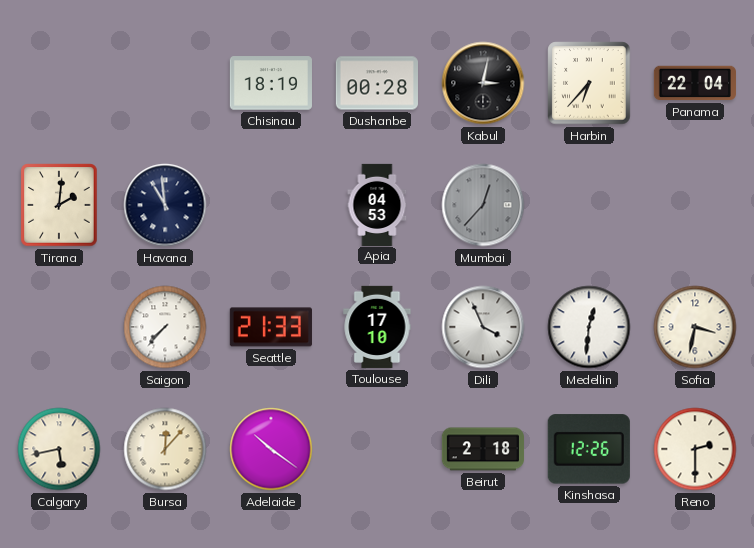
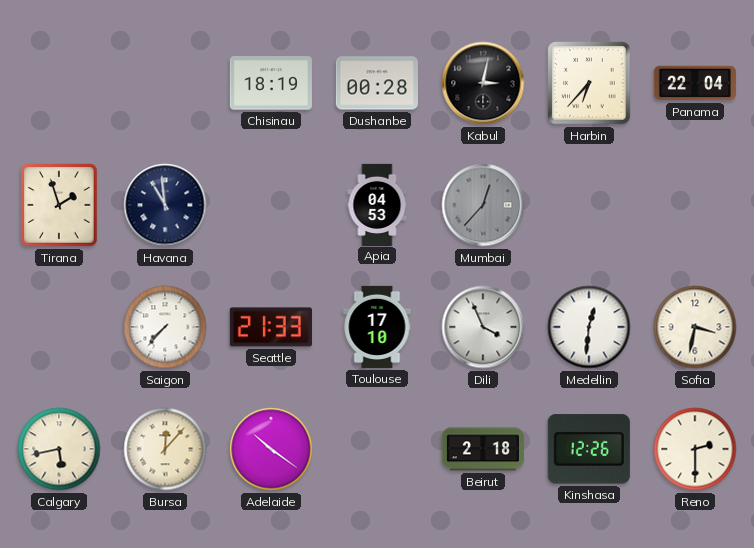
Tirana: 2:01 -> 1:57 (59, 205)
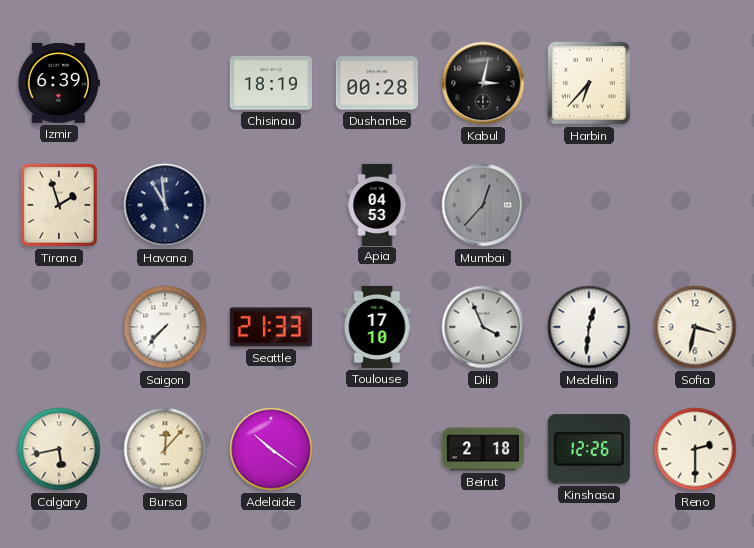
Izmir: none -> 6:39 (59, 83)
Panama: 22:04 -> none (695, 83)
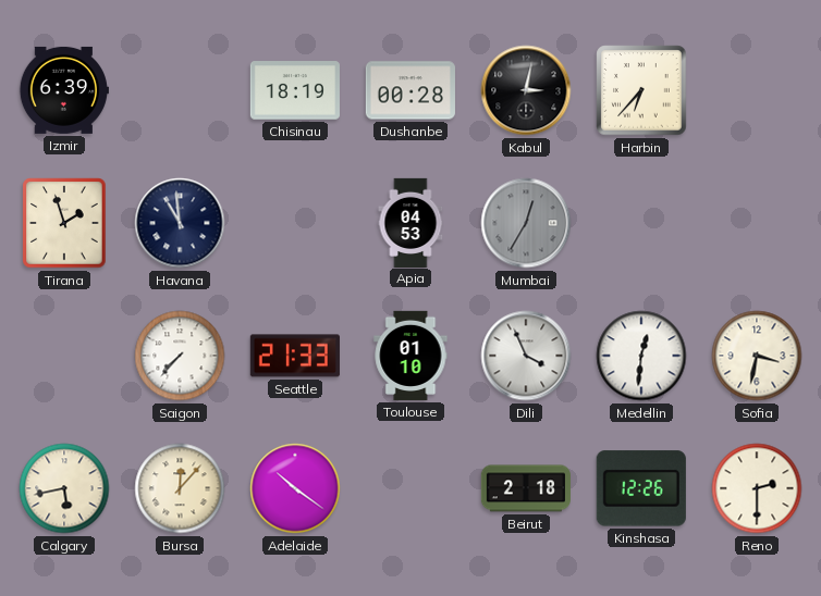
Mumbai: 12:37 -> 12:35 (526, 223)
Toulouse: 17:10 -> 01:10 (410, 356)
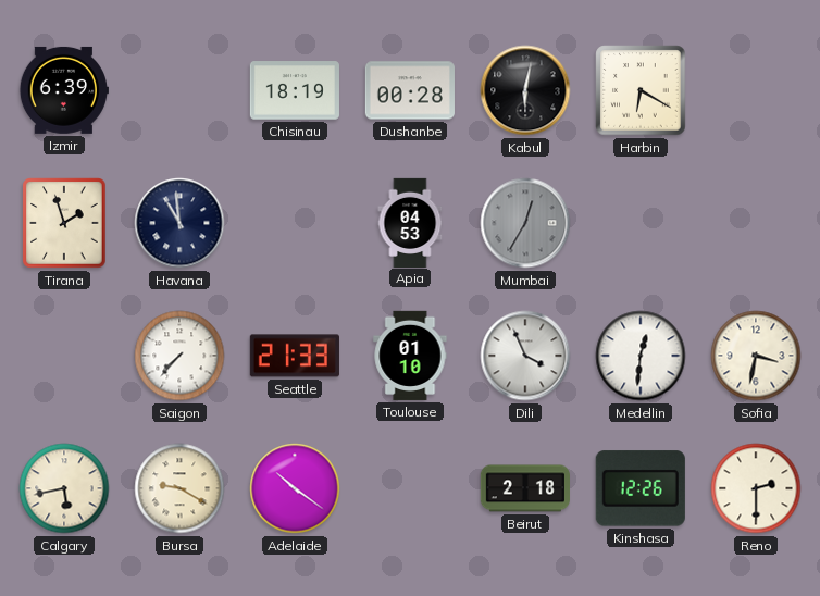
Kabul: 3:02 -> 6:02 (525, 90)
Harbin: 6:37 -> 6:20 (641, 90)
Bursa: 12:07 -> 9:20 (179, 488)
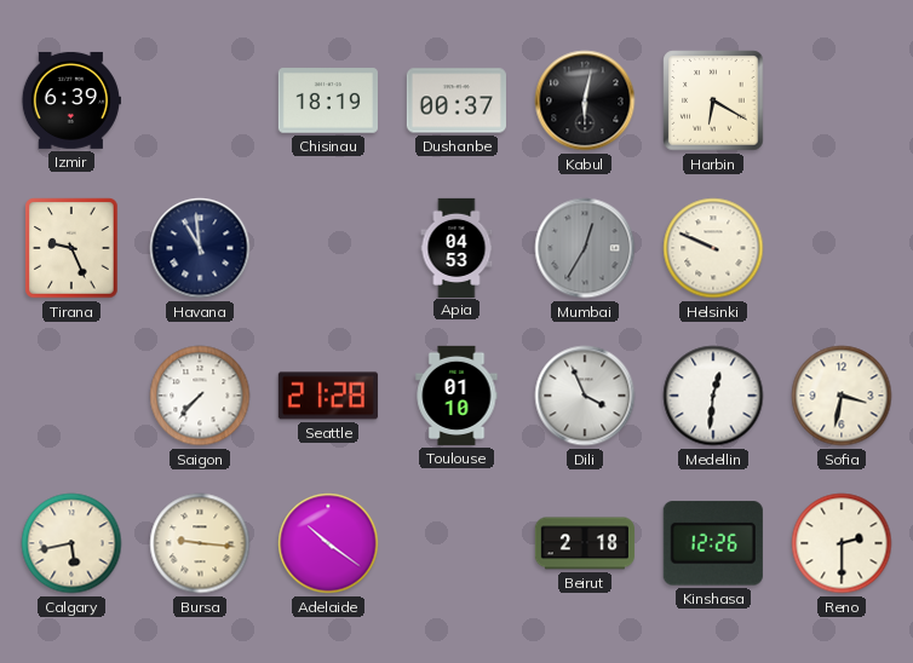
Dushanbe: 00:28 -> 00:37 (456, 100)
Tirana: 1:57 -> 9:26 (71, 248)
Helsinki: none -> 9:49 (713, 248)
Seattle: 21:33 -> 21:28 (328, 396)
Bursa: 9:20 -> 9:16 (200, 543)
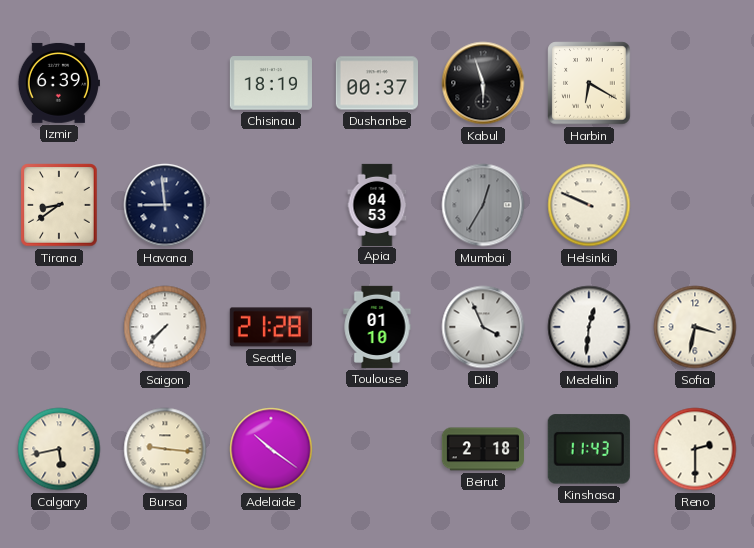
Kabul: 6:02 -> 5:57 (483, 83)
Tirana: 9:26 -> 8:39 (59, 205)
Havana: 10:59 -> 8:59 (165, 205)
Kinshasa: 12:26 -> 11:43 (589, 449)
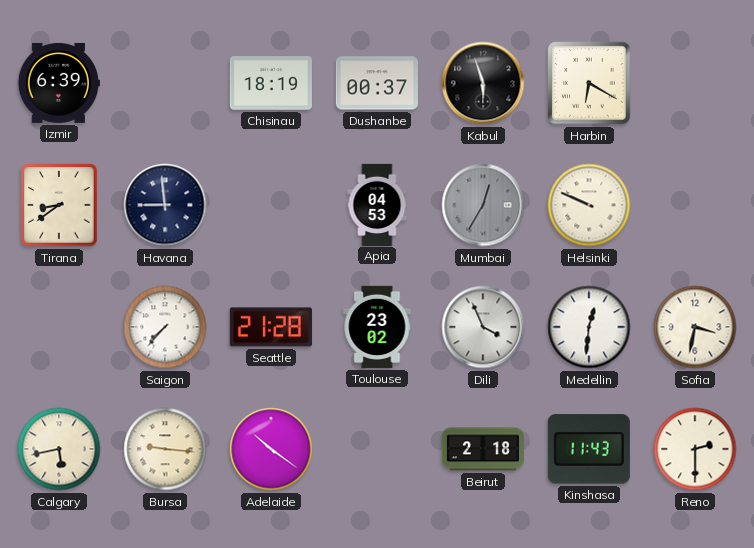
Toulouse: 01:10 -> 23:02 (377, 327)
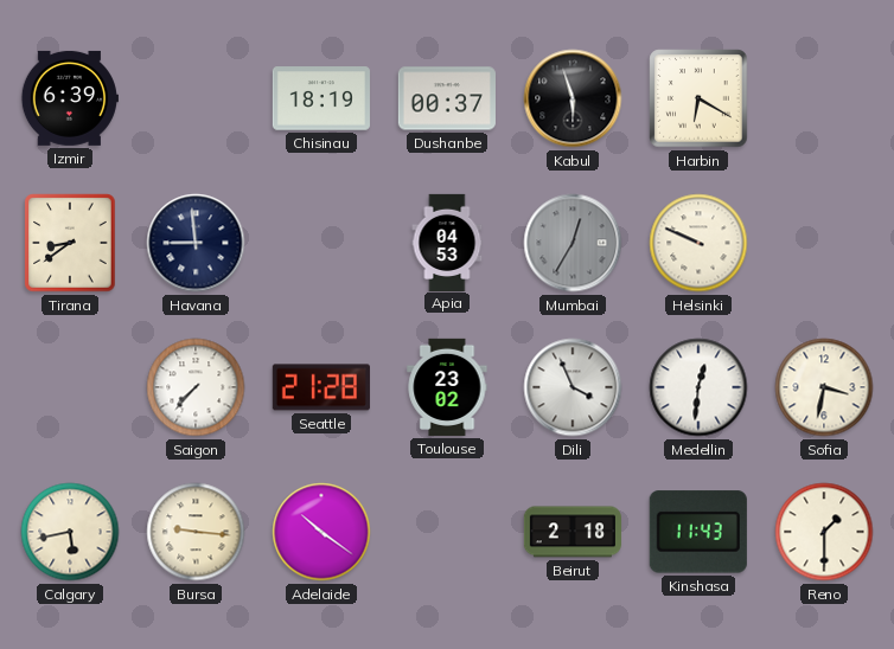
Reno: 2:30 -> 1:30 (824, 532)
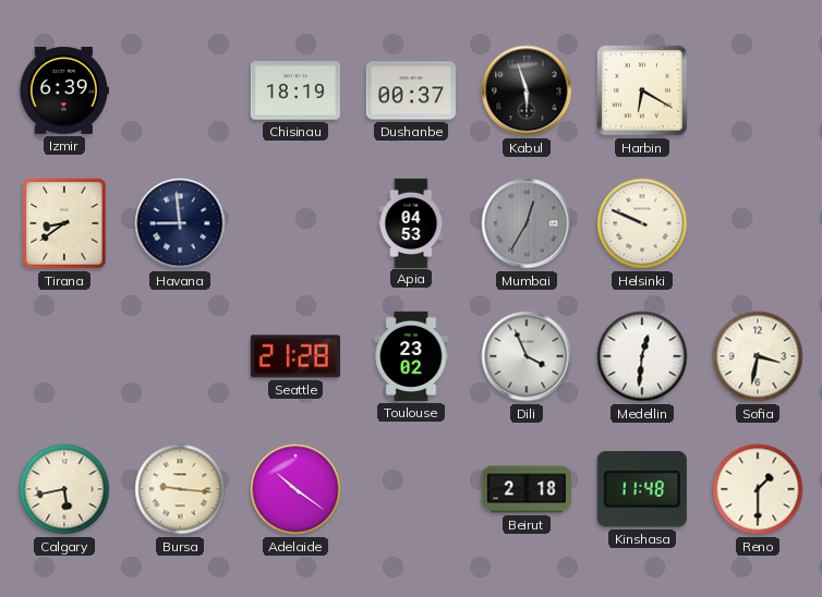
Saigon: 7:37 -> none (196, 387)
Kinshasa: 11:43 -> 11:48 (642, 489)
